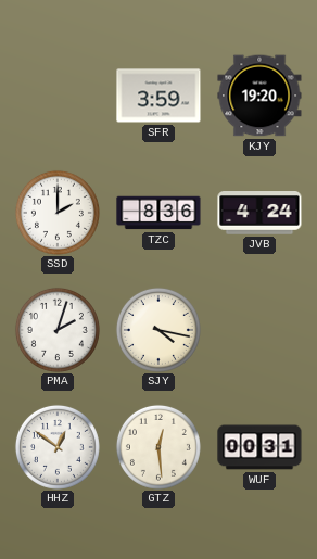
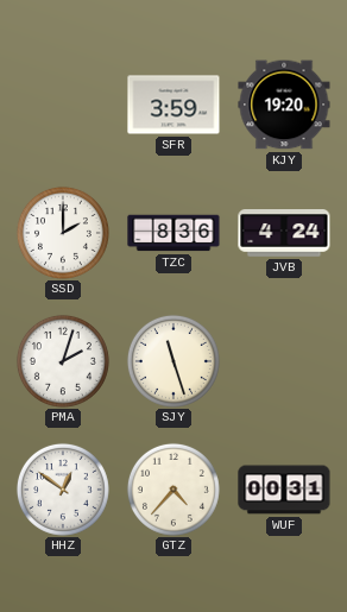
SJY: 4:17 -> 11:27 (173, 361)
GTZ: 12:29 -> 4:37 (173, 490)
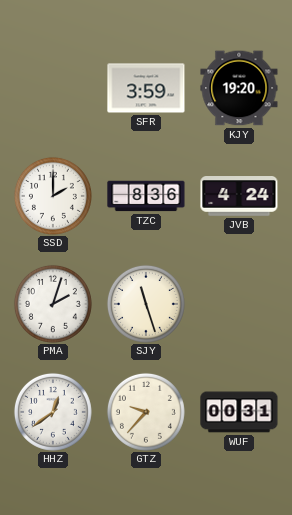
HHZ: 12:51 -> 12:39 (53, 412)
GTZ: 4:37 -> 9:37 (146, 412)
